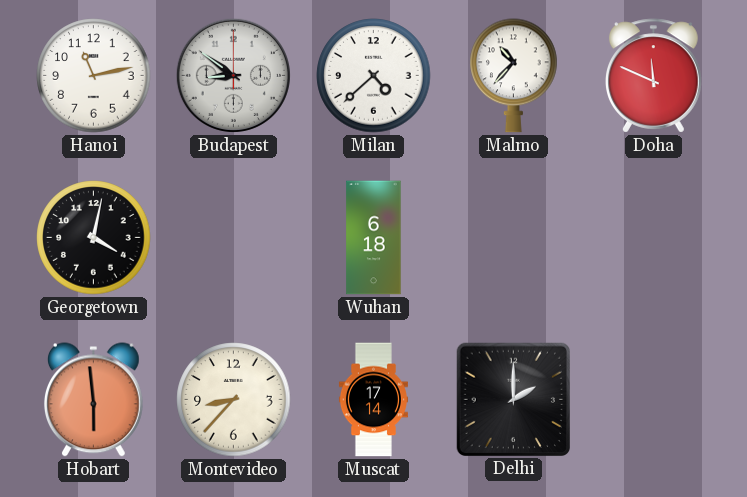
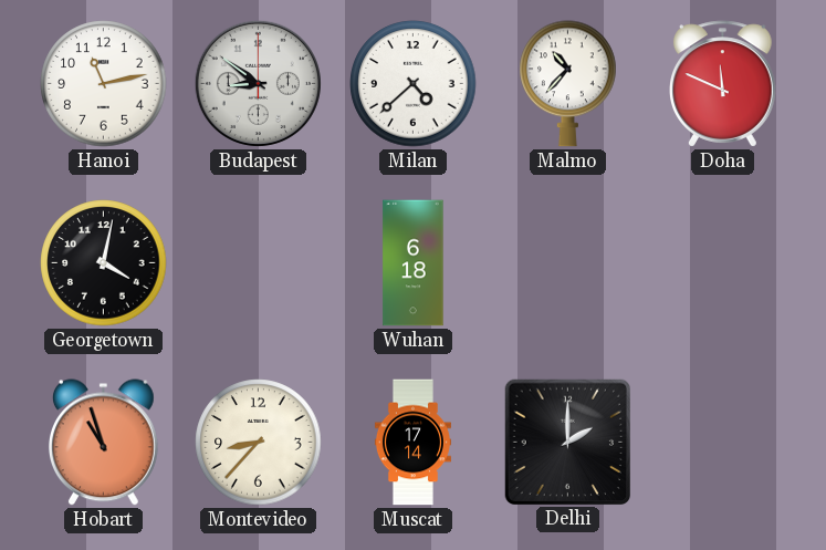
Hobart: 5:59 -> 10:57 (103, 443)
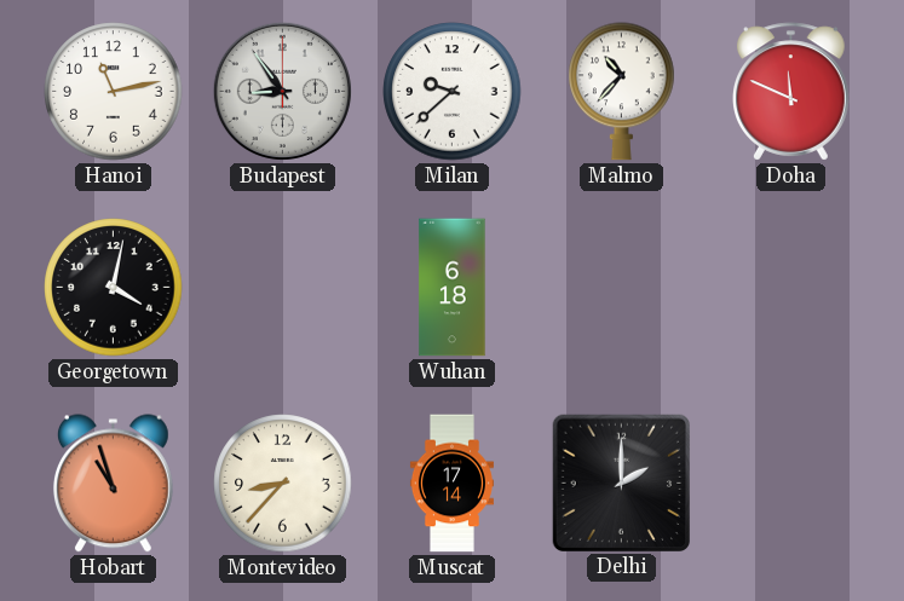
Budapest: 8:51 -> 8:54 (282, 91)
Milan: 4:38 -> 9:38 (453, 92)
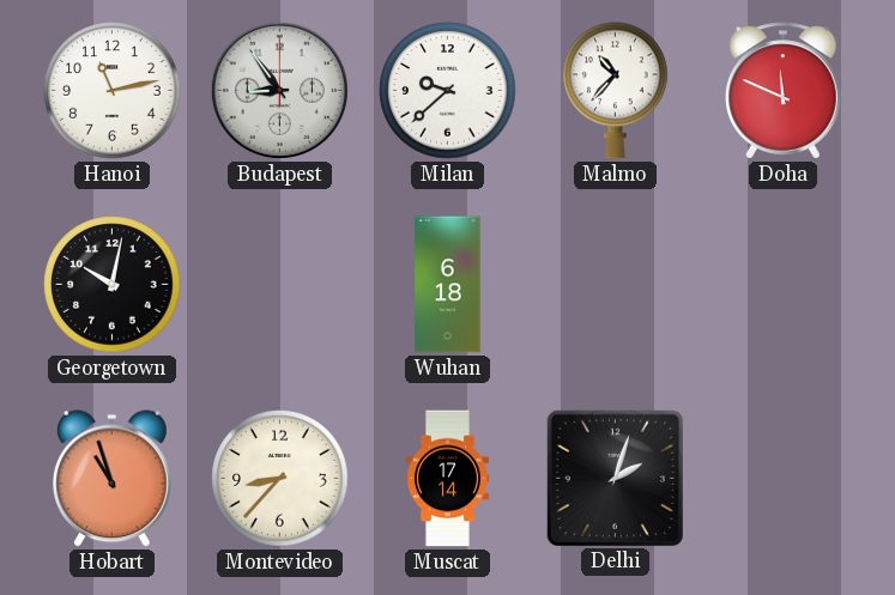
Georgetown: 4:02 -> 10:02 (113, 285)
Delhi: 2:00 -> 2:03 (615, 478)
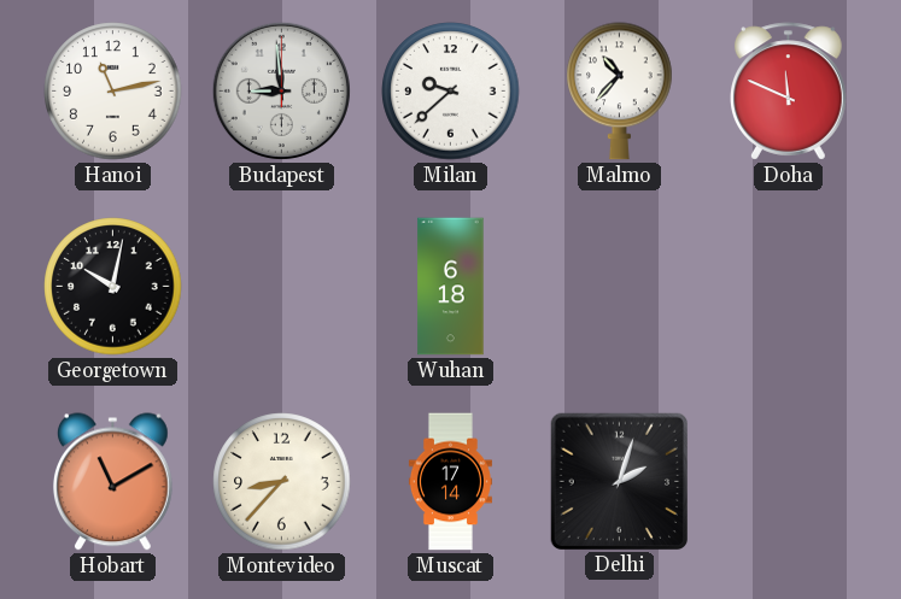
Budapest: 8:54 -> 8:59 (281, 90)
Hobart: 10:57 -> 11:10 (112, 482)
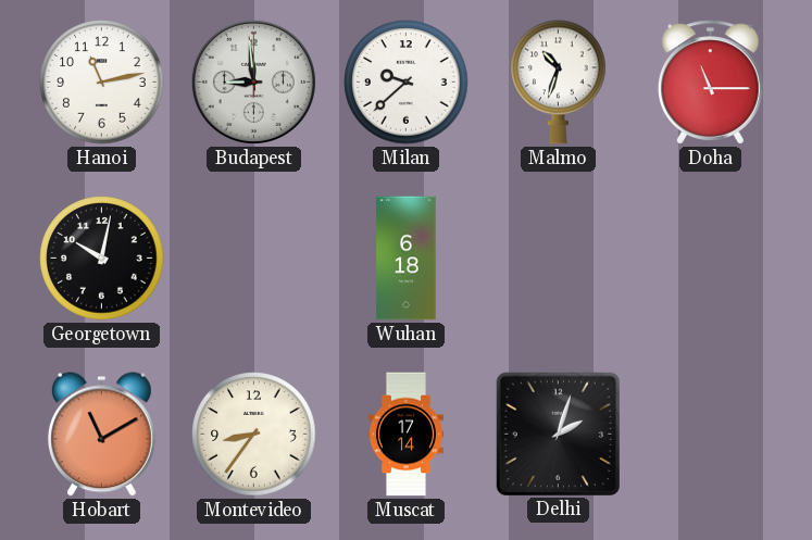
Malmo: 10:37 -> 10:33 (559, 83)
Doha: 11:49 -> 11:15 (711, 83)
Montevideo: 8:37 -> 8:36 (254, 435)
